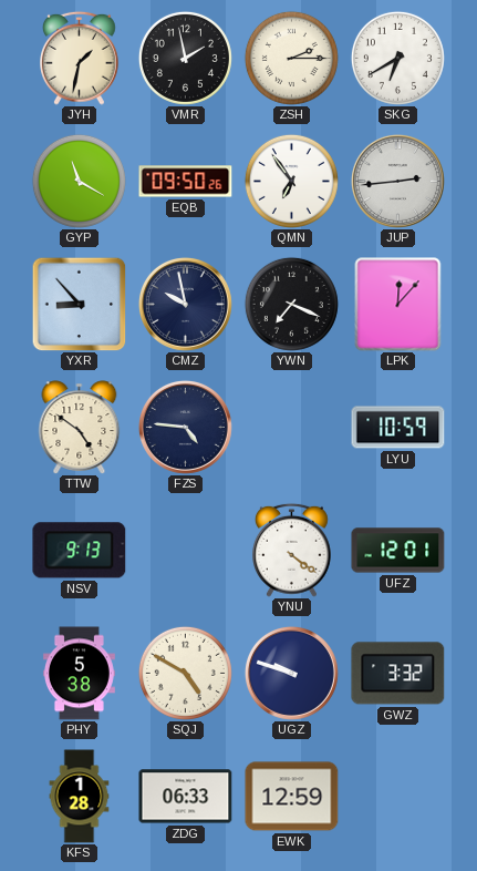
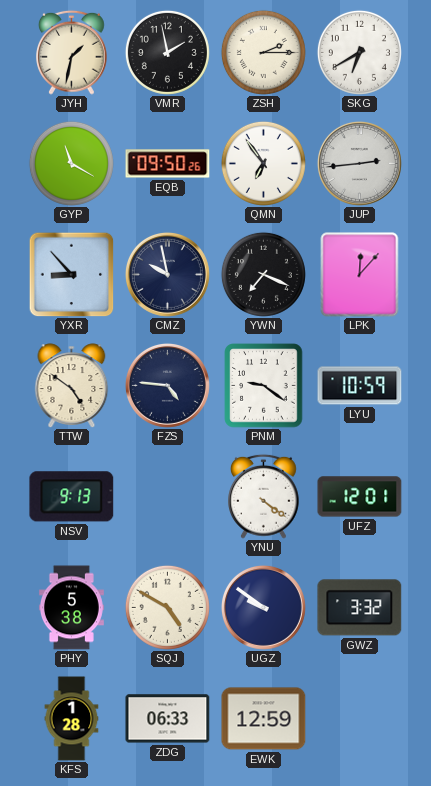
PNM: none -> 9:21 (264, 386)
UGZ: 9:48 -> 9:51 (263, 607)
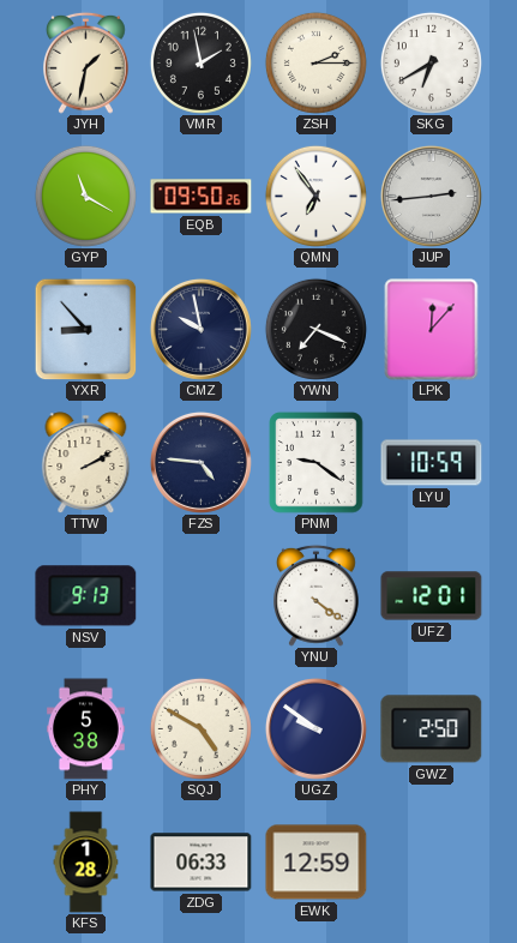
TTW: 4:51 -> 2:10 (86, 463)
GWZ: 3:32 -> 2:50 (432, 729)
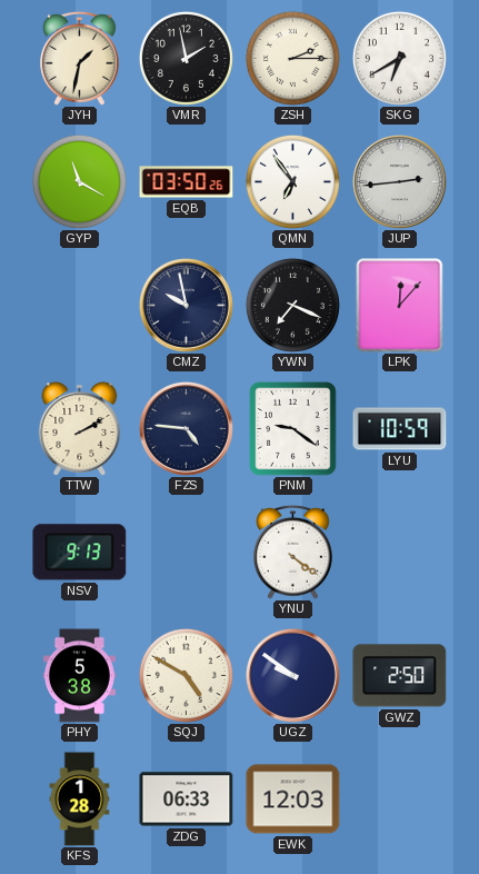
EQB: 09:50 -> 03:50 (187, 182)
YXR: 8:53 -> none (85, 329)
UFZ: 12:01 -> none (432, 596)
EWK: 12:59 -> 12:03 (293, 799)
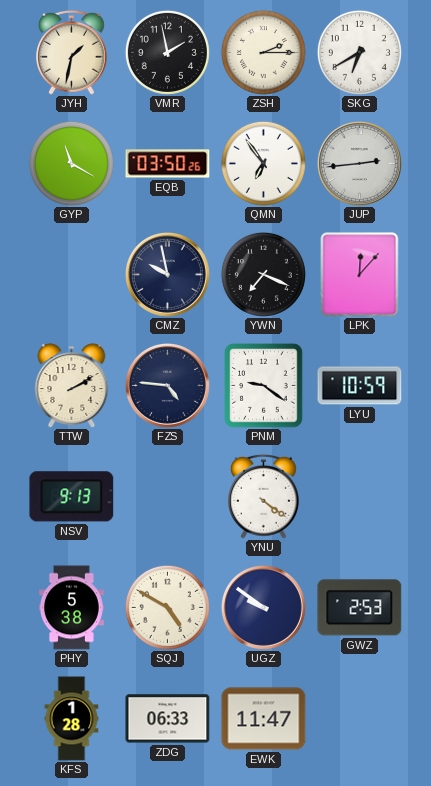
GWZ: 2:50 -> 2:53 (360, 608)
EWK: 12:03 -> 11:47 (264, 719)
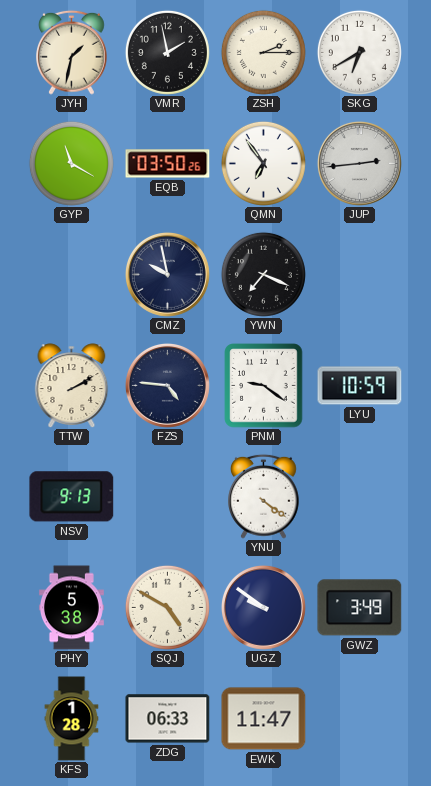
LPK: 12:07 -> none (360, 275)
GWZ: 2:53 -> 3:49 (360, 608)
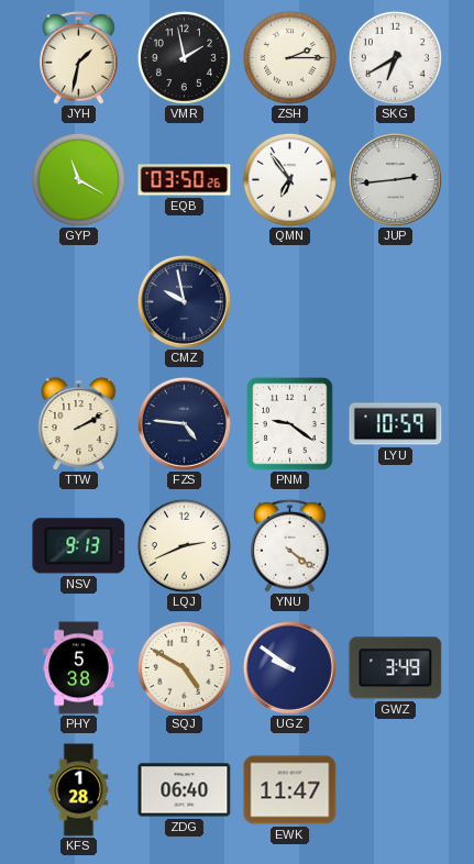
YWN: 7:19 -> none (263, 274)
LQJ: none -> 2:41 (184, 545)
ZDG: 06:33 -> 06:40 (185, 790)
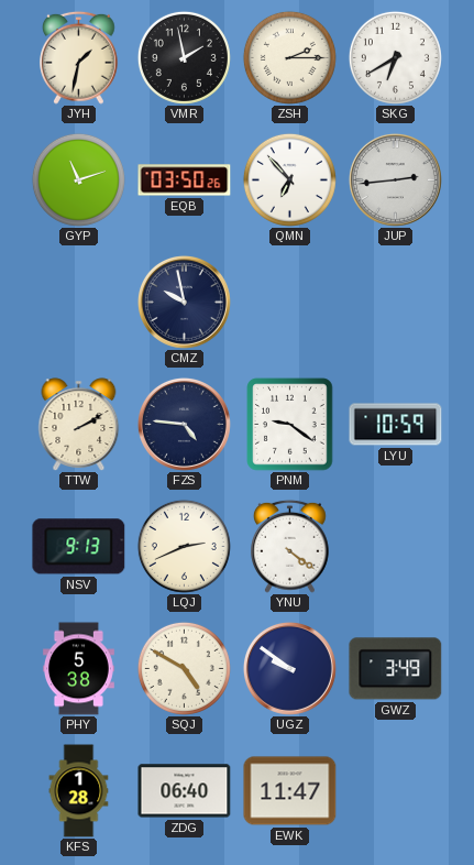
GYP: 11:20 -> 11:12 (78, 179)
QMN: 6:54 -> 6:53 (289, 179)
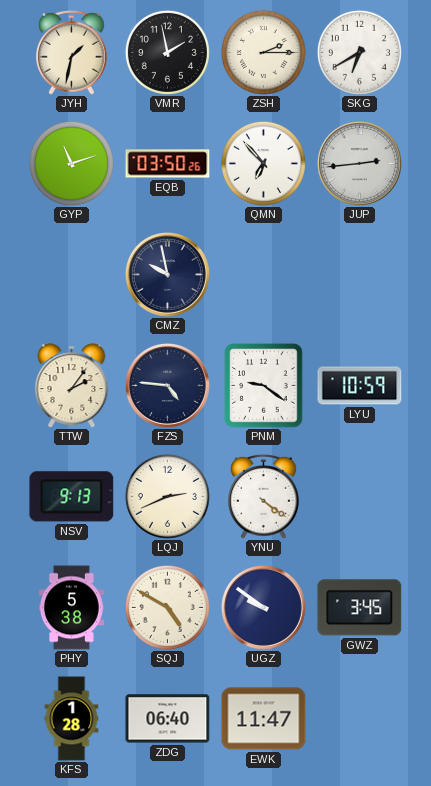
TTW: 2:10 -> 2:06 (72, 386)
GWZ: 3:49 -> 3:45 (360, 608)
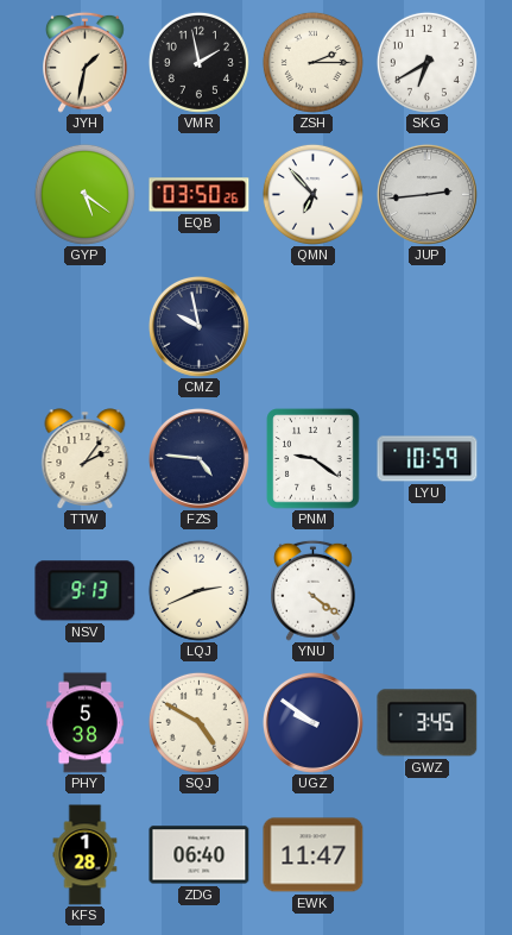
GYP: 11:12 -> 5:21 (84, 194)
